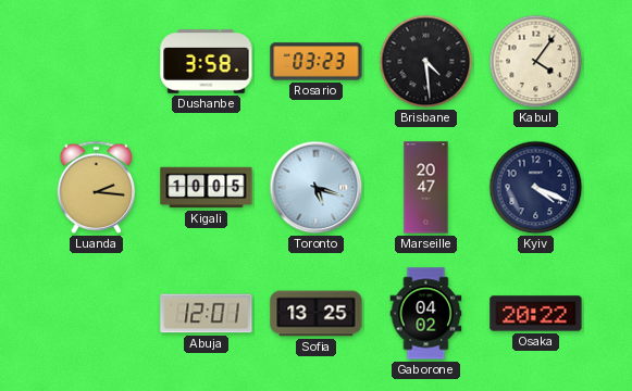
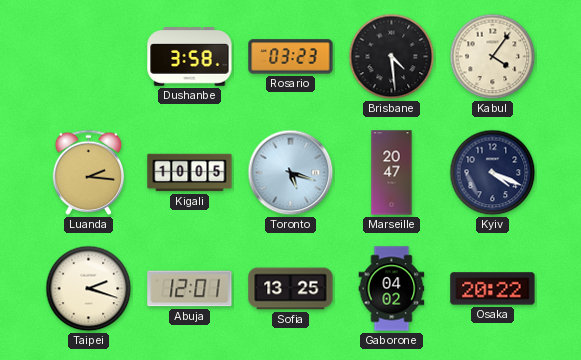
Taipei: none -> 2:18 (89, 289)
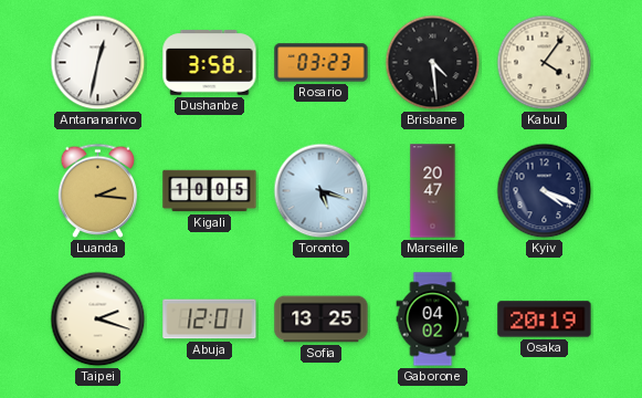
Antananarivo: none -> 12:32 (98, 63)
Osaka: 20:22 -> 20:19 (545, 320)
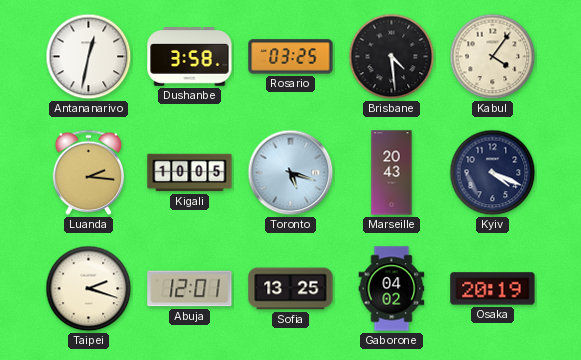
Rosario: 03:23 -> 03:25 (291, 57)
Marseille: 20:47 -> 20:43 (392, 173)
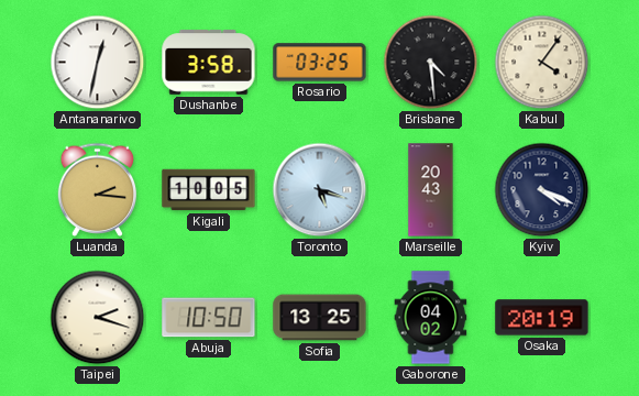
Abuja: 12:01 -> 10:50 (209, 318)
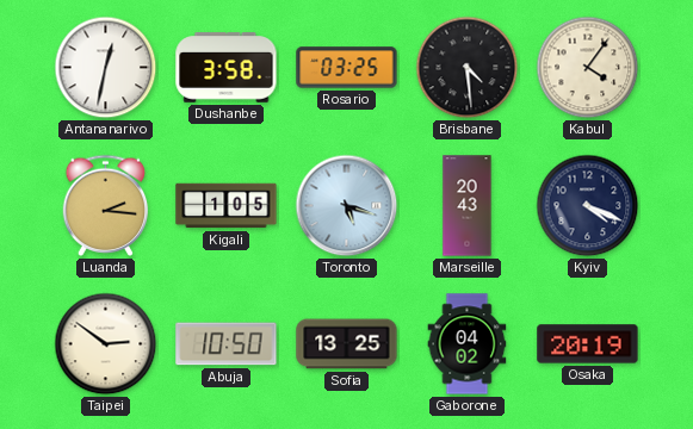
Kigali: 10:05 -> 1:05 (227, 206)
Taipei: 2:18 -> 2:51 (106, 344)
